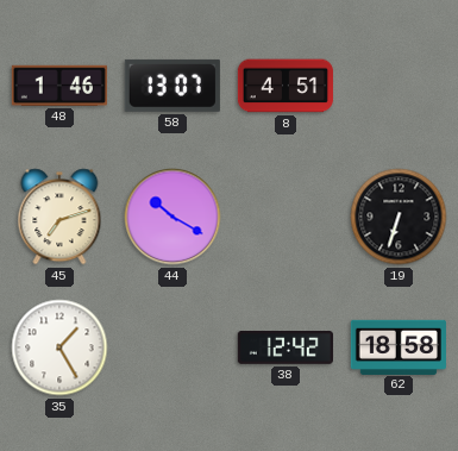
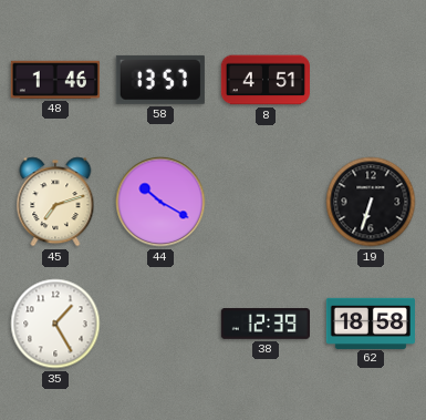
58: 13:07 -> 13:57 (160, 80)
38: 12:42 -> 12:39 (266, 325)
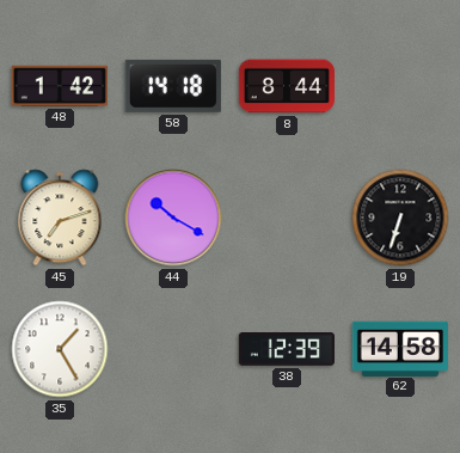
48: 1:46 -> 1:42 (60, 86)
58: 13:57 -> 14:18 (173, 86)
8: 4:51 -> 8:44 (287, 86)
62: 18:58 -> 14:58 (400, 348)
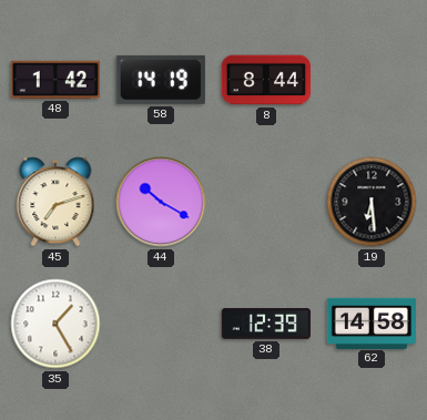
58: 14:18 -> 14:19 (161, 80)
19: 6:33 -> 6:29 (372, 202)
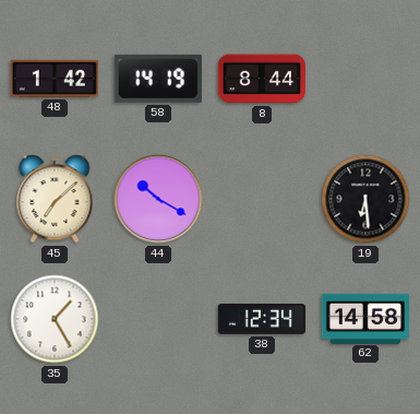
45: 7:12 -> 7:08 (55, 199)
38: 12:39 -> 12:34 (262, 320)
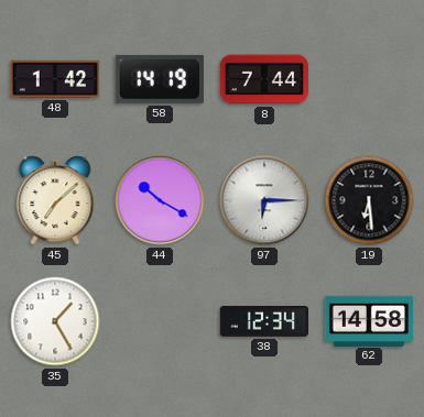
8: 8:44 -> 7:44 (264, 79)
97: none -> 6:15 (264, 200)
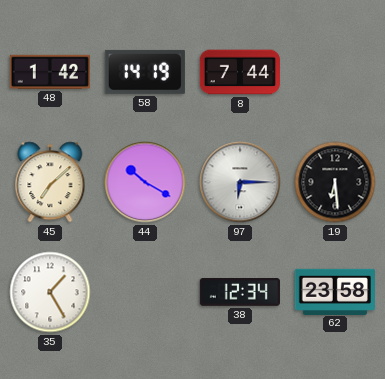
62: 14:58 -> 23:58 (335, 291)
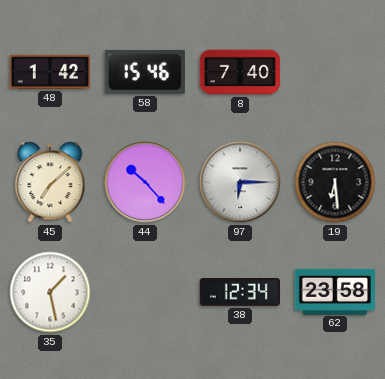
58: 14:19 -> 15:46 (145, 72)
8: 7:44 -> 7:40 (240, 72)
44: 10:20 -> 10:23 (145, 182)
35: 1:25 -> 1:28 (50, 292)
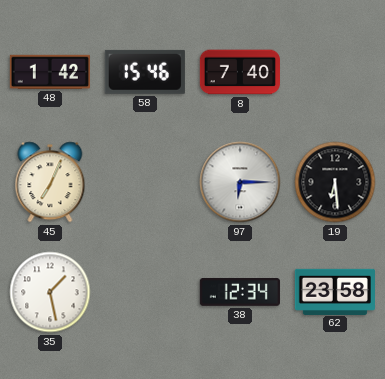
45: 7:08 -> 7:04 (50, 182)
44: 10:23 -> none (145, 182)
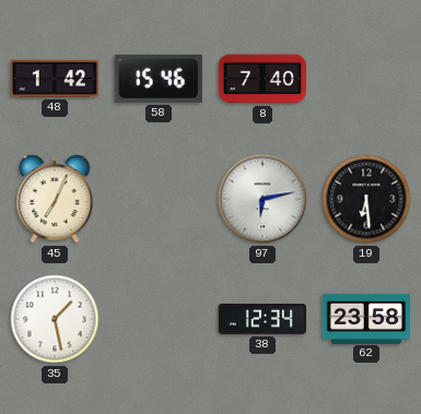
97: 6:15 -> 6:13 (262, 199)
